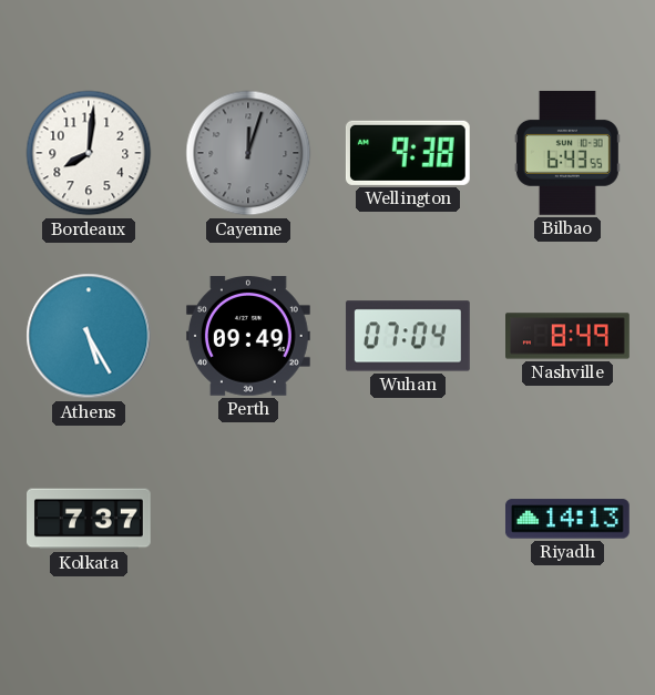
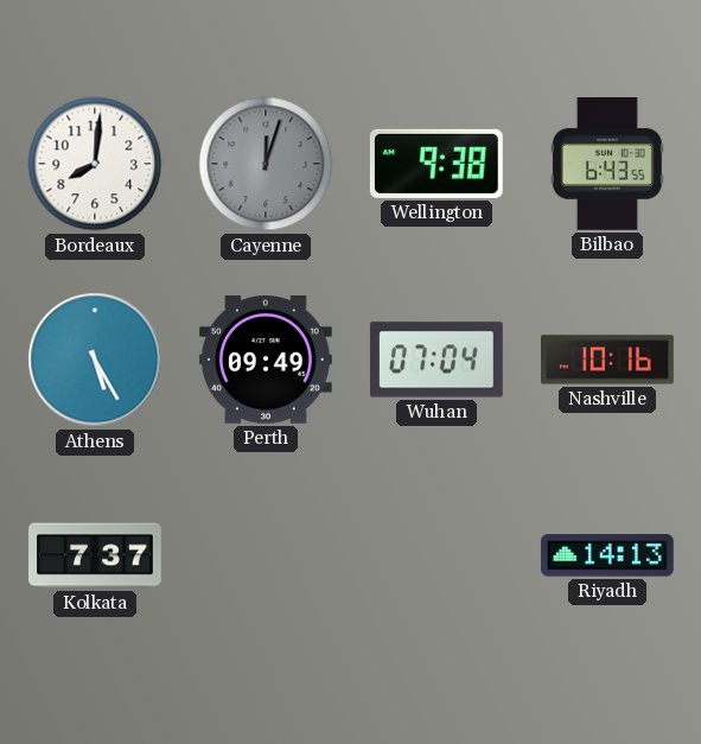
Nashville: 8:49 -> 10:16 (608, 360)
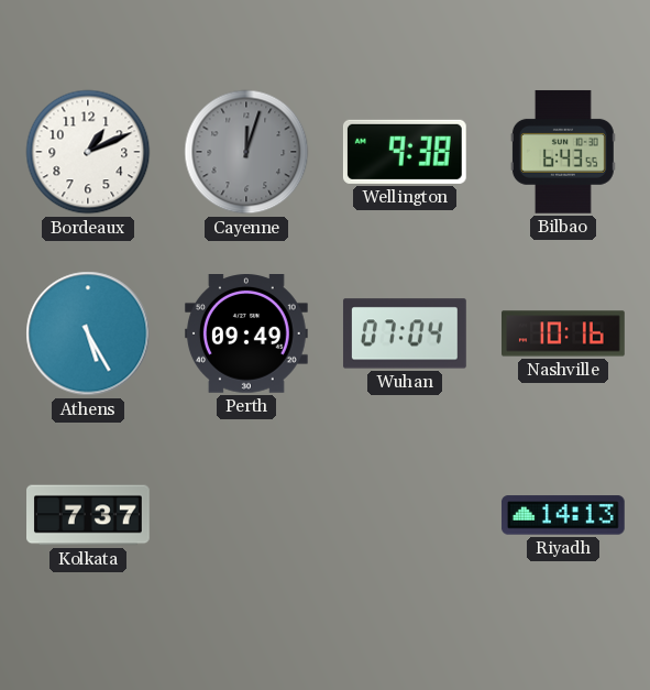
Bordeaux: 8:01 -> 1:11 (88, 152)
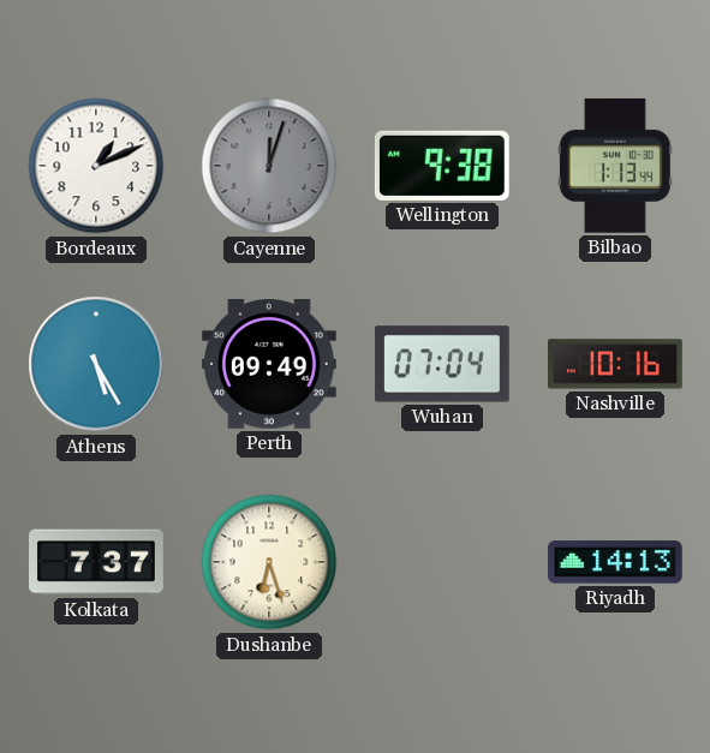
Bilbao: 6:43 -> 1:13 (615, 166)
Dushanbe: none -> 6:27 (269, 562)
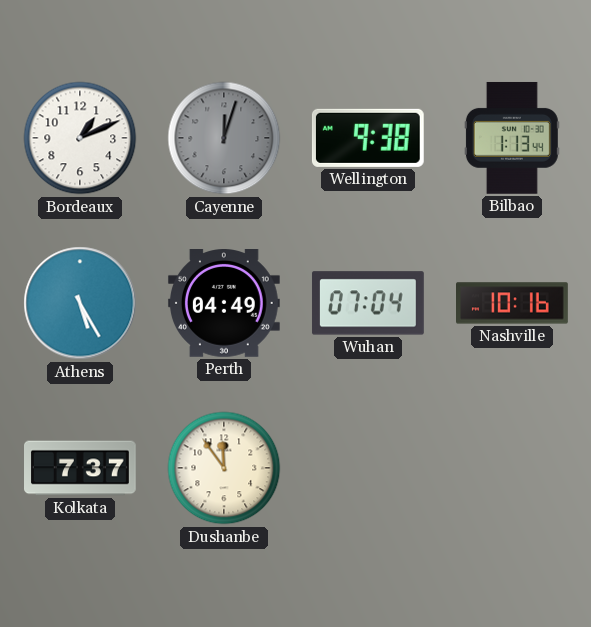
Perth: 09:49 -> 04:49 (224, 304)
Dushanbe: 6:27 -> 11:54 (224, 468)
Riyadh: 14:13 -> none (615, 562)
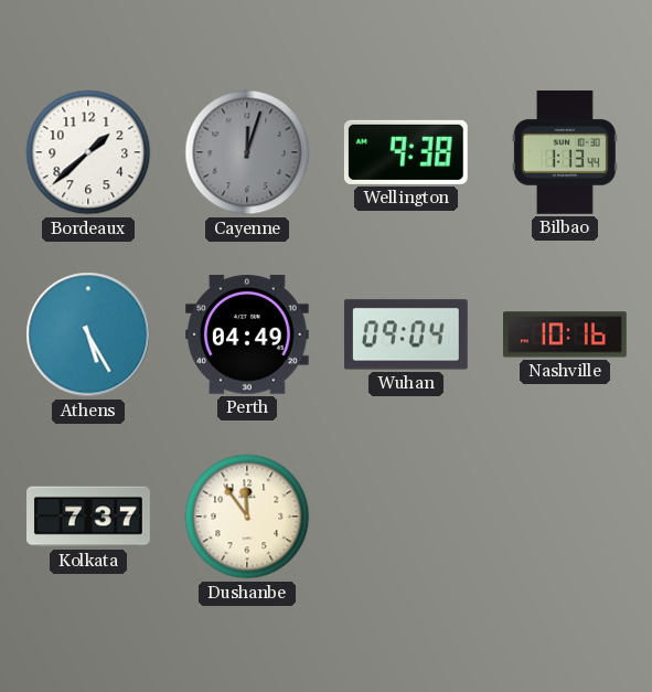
Bordeaux: 1:11 -> 1:38 (88, 152)
Wuhan: 07:04 -> 09:04 (406, 334)
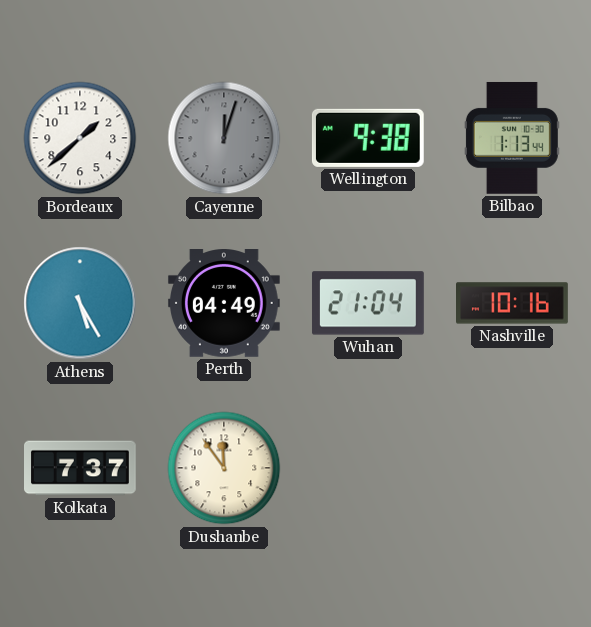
Wuhan: 09:04 -> 21:04 (368, 303)
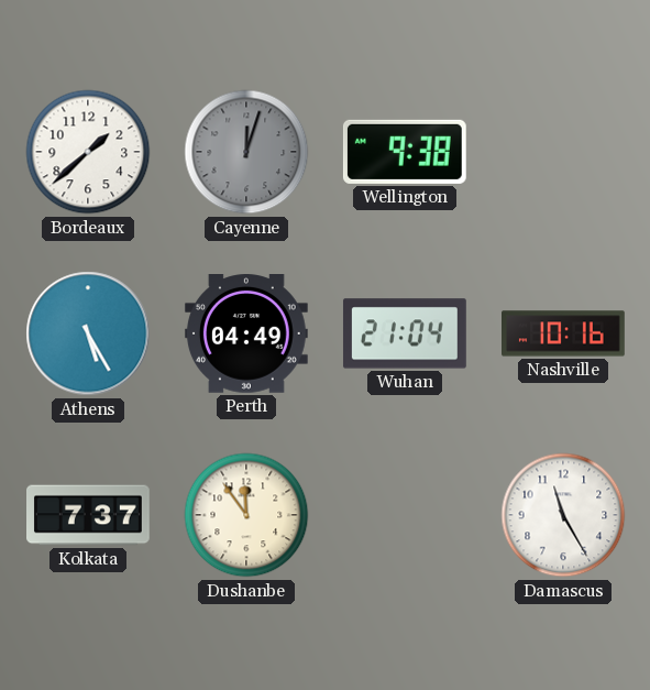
Bilbao: 1:13 -> none (512, 138)
Damascus: none -> 11:25 (563, 515)
